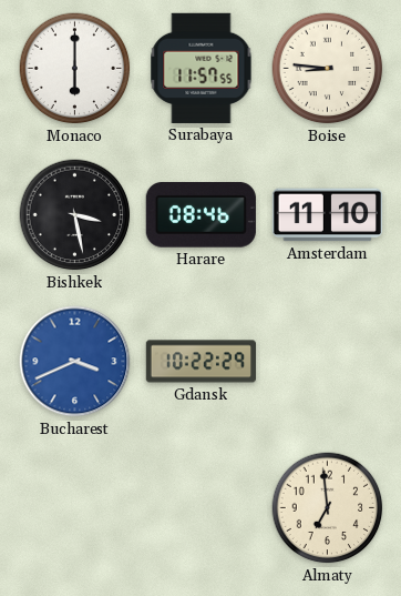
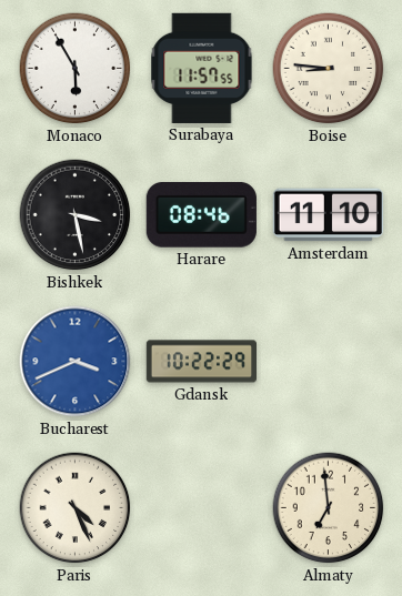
Monaco: 6:00 -> 5:55 (76, 69)
Paris: none -> 4:26 (76, 508)
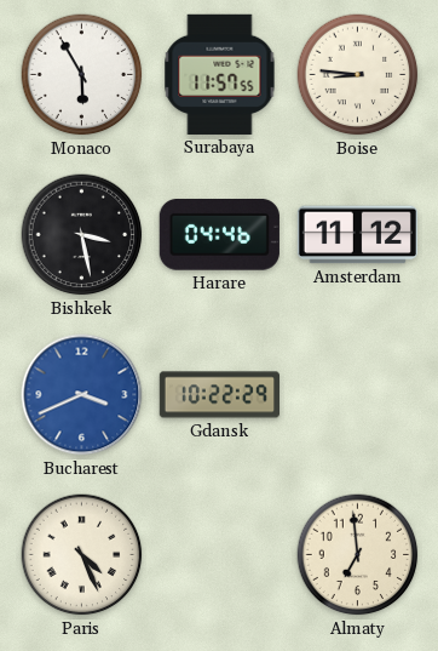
Harare: 08:46 -> 04:46 (219, 235)
Amsterdam: 11:10 -> 11:12 (357, 235)
